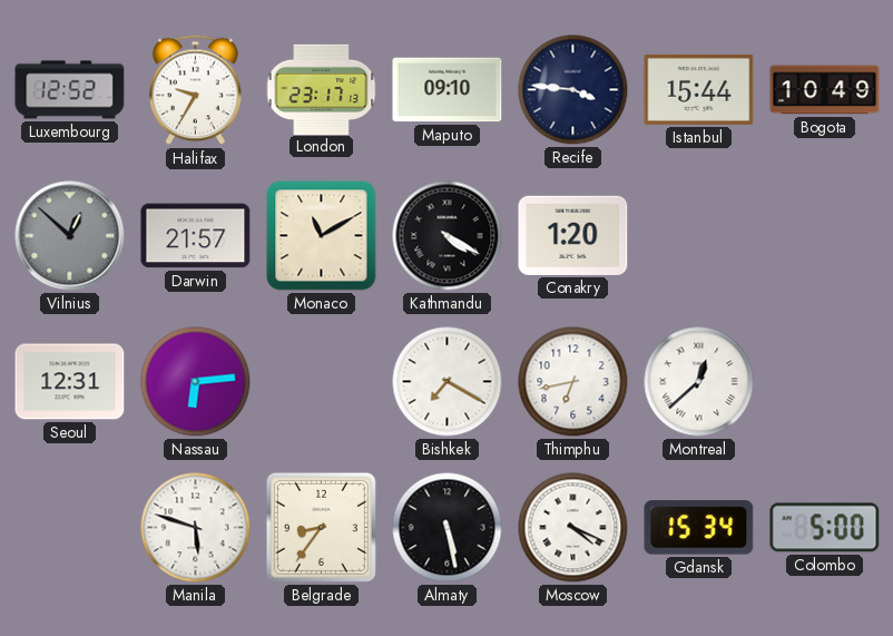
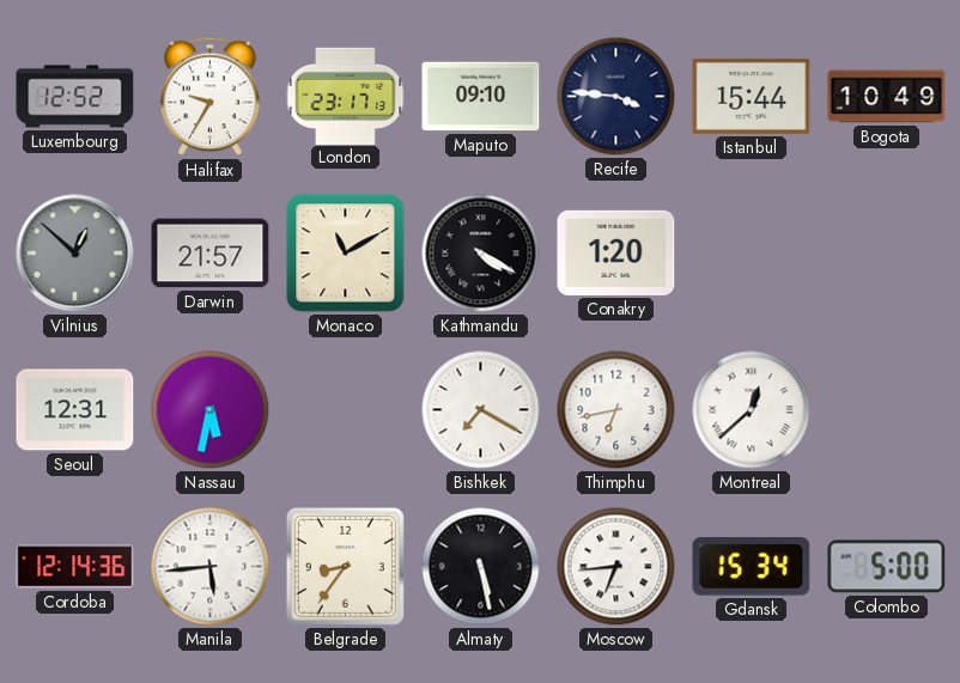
Nassau: 6:14 -> 5:32 (211, 410)
Cordoba: none -> 12:14 (75, 567)
Manila: 5:48 -> 5:44 (211, 567)
Moscow: 4:19 -> 6:44 (616, 567)
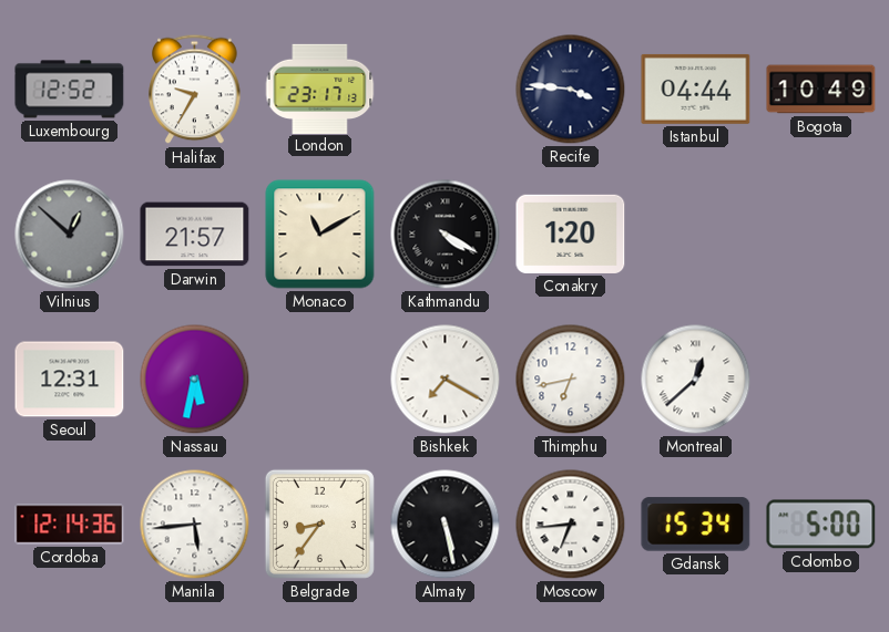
Maputo: 09:10 -> none (481, 97)
Istanbul: 15:44 -> 04:44 (696, 89)
